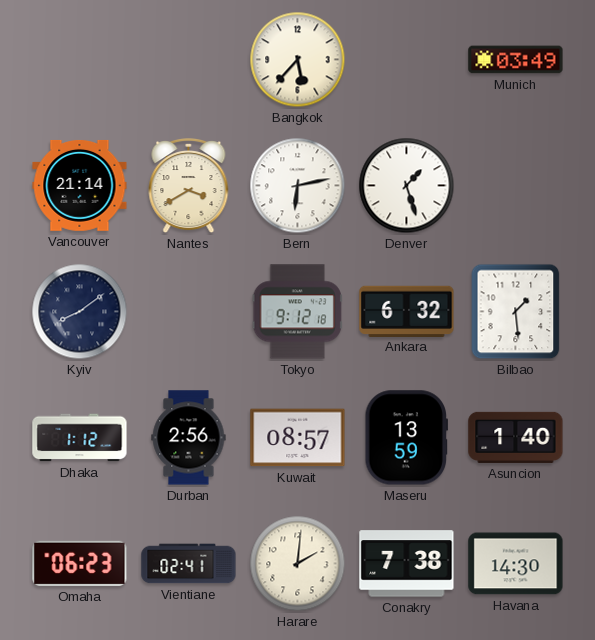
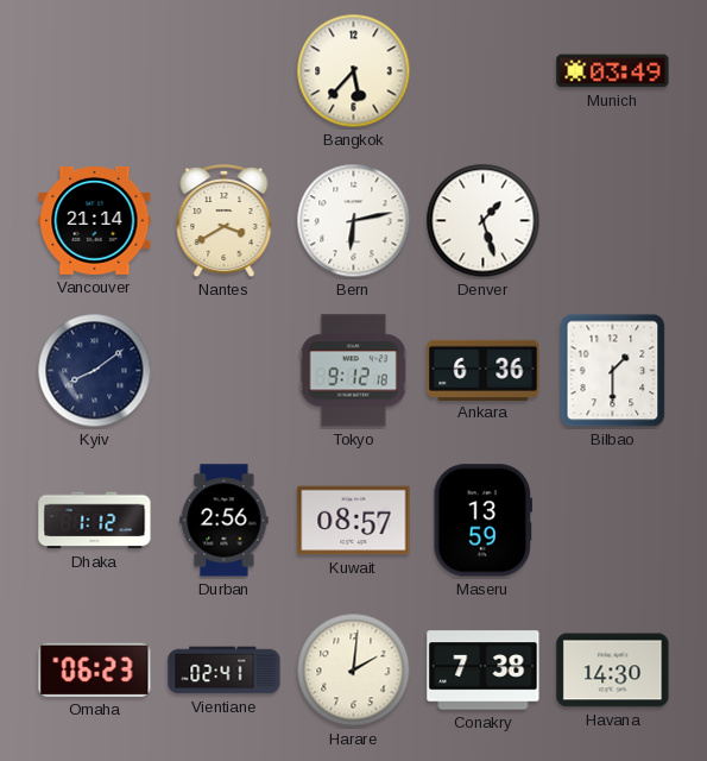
Ankara: 6:32 -> 6:36 (484, 370)
Bilbao: 1:29 -> 1:30 (613, 371)
Asuncion: 1:40 -> none (516, 437)
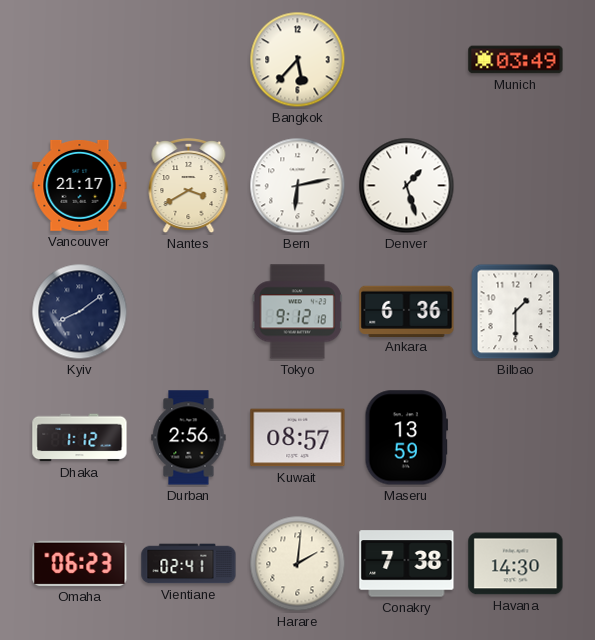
Vancouver: 21:14 -> 21:17 (80, 185)
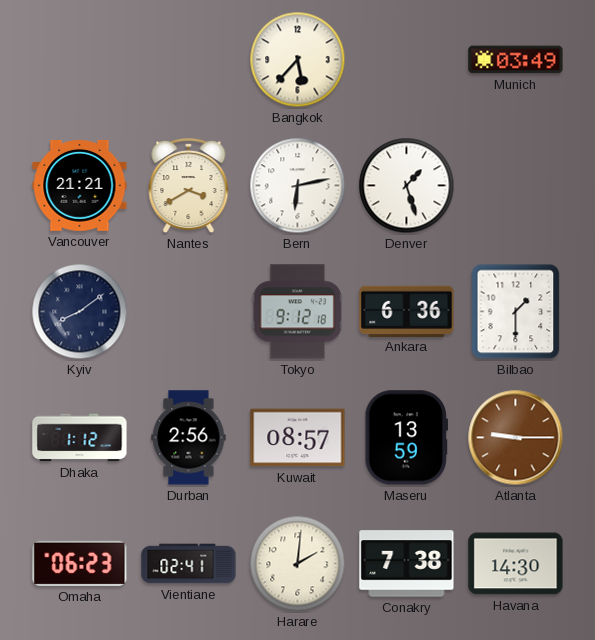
Vancouver: 21:17 -> 21:21 (80, 185)
Atlanta: none -> 9:15 (516, 438)
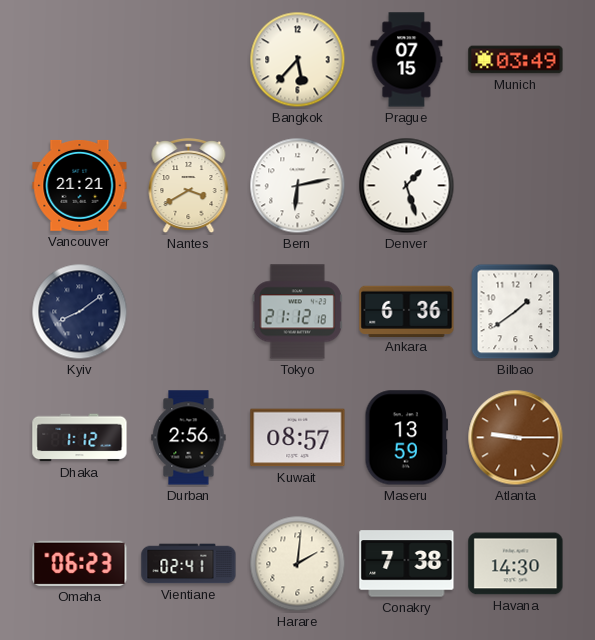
Prague: none -> 07:15 (407, 60)
Tokyo: 9:12 -> 21:12 (297, 312)
Bilbao: 1:30 -> 1:39 (516, 312)
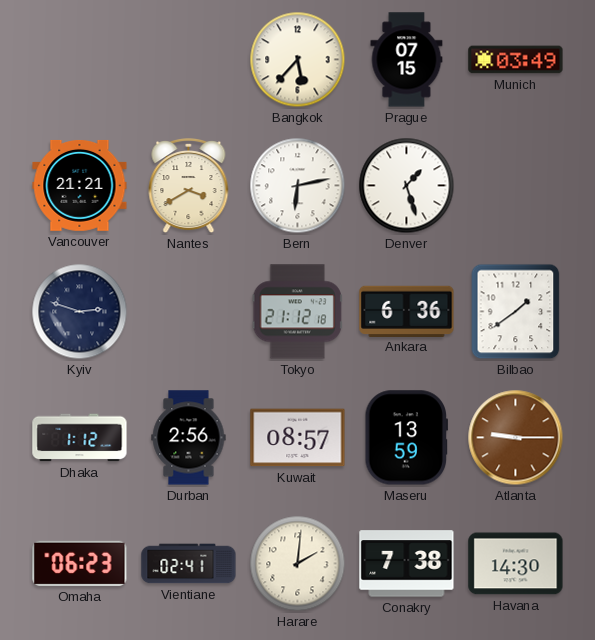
Kyiv: 8:09 -> 2:48 (80, 312)
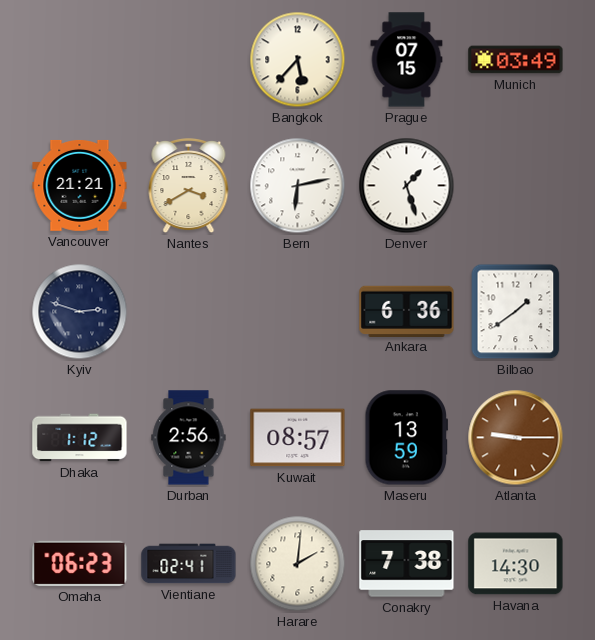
Tokyo: 21:12 -> none (297, 312)
